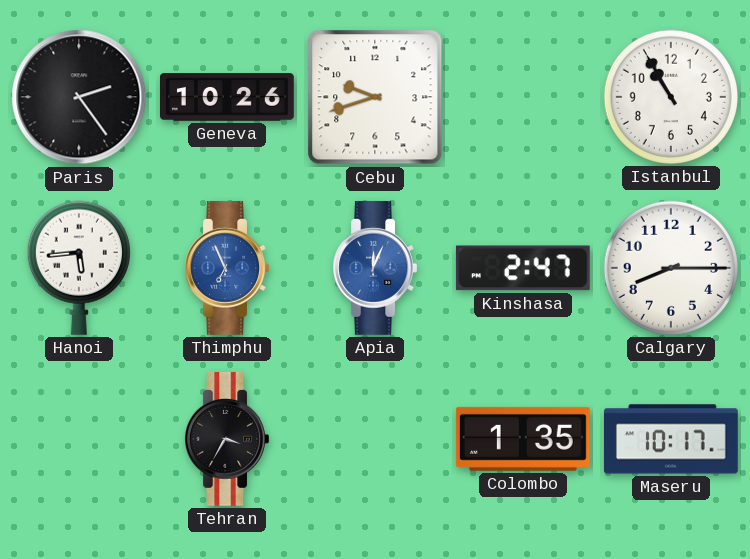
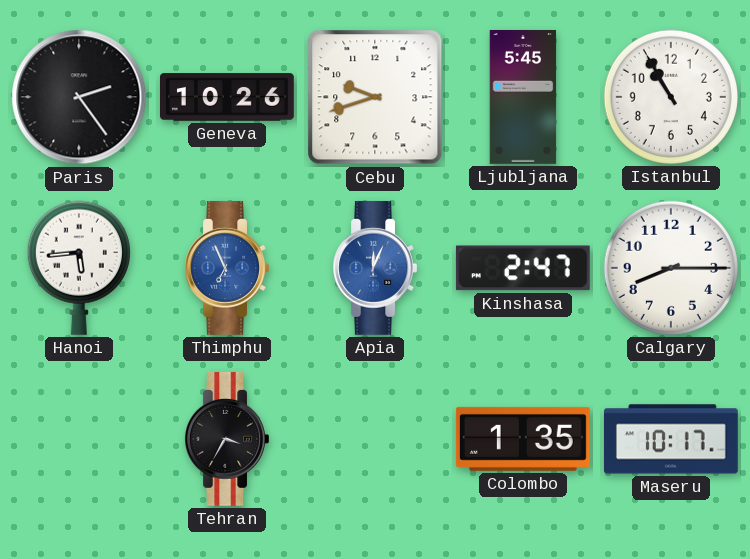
Ljubljana: none -> 5:45 (523, 97)
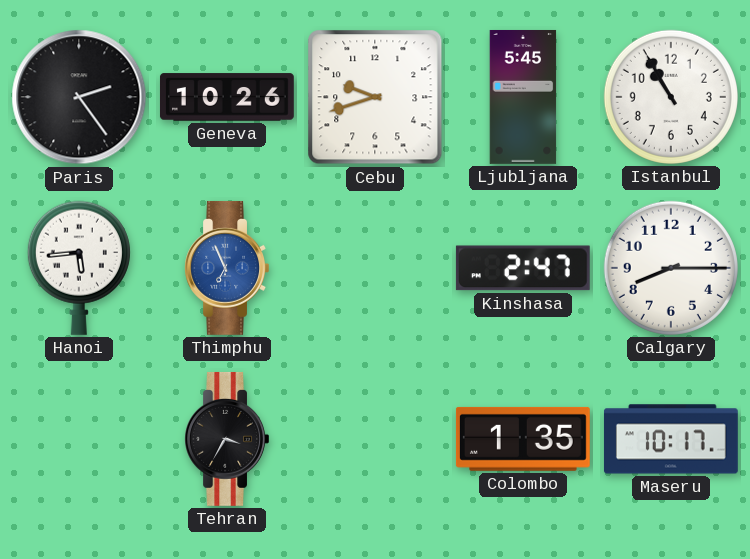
Apia: 12:04 -> none (375, 268)
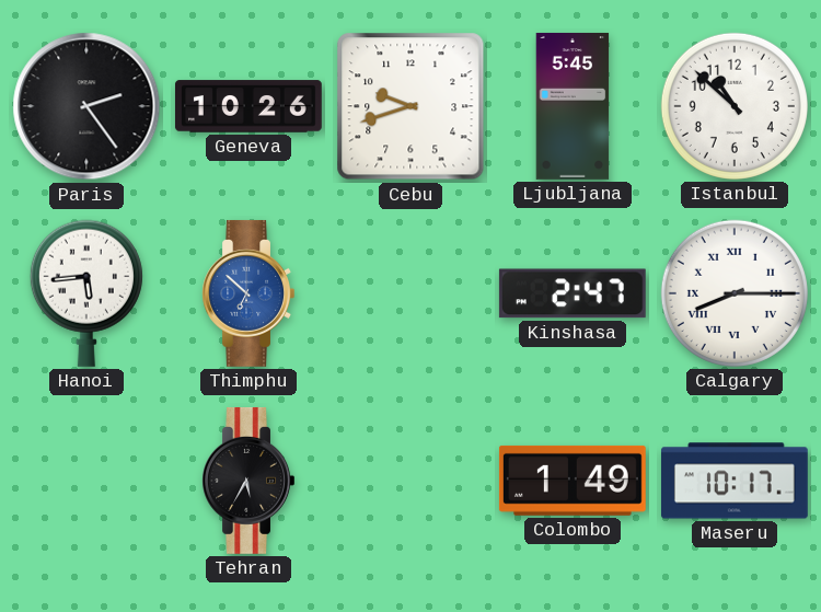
Istanbul: 10:55 -> 10:52 (735, 106)
Thimphu: 6:56 -> 6:52 (248, 293)
Calgary numerals: Arabic -> Roman (735, 293)
Tehran: 3:35 -> 5:35 (248, 481)
Colombo: 1:35 -> 1:49 (573, 481)
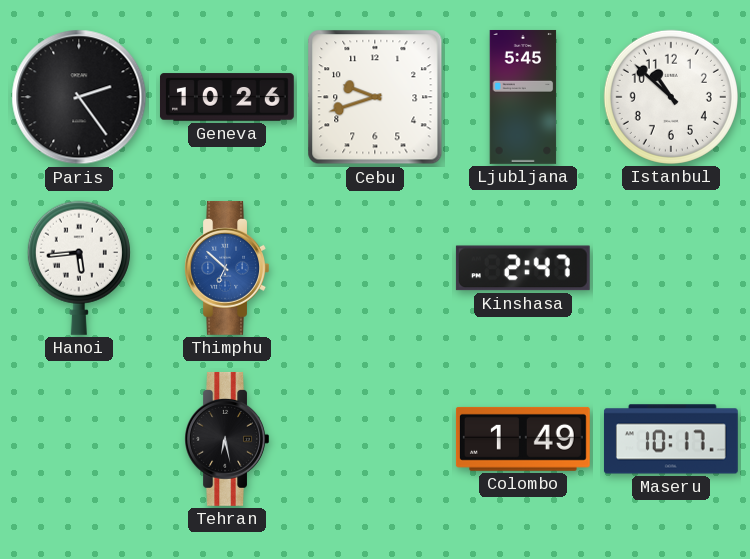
Calgary: 8:15 -> none (735, 293)
Tehran: 5:35 -> 6:28 (227, 439)
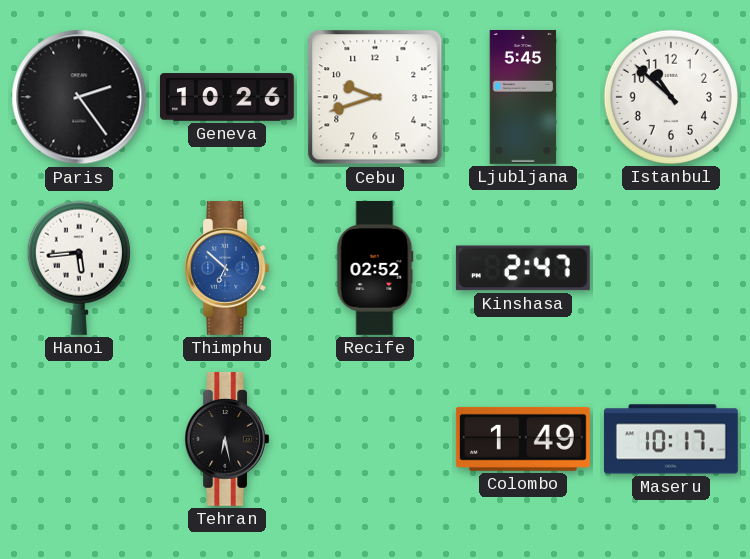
Recife: none -> 02:52 (375, 269)
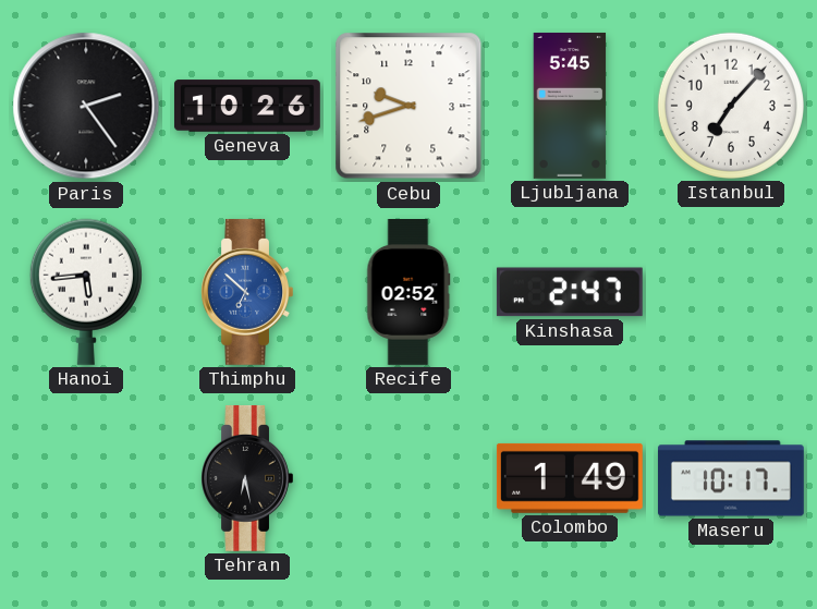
Istanbul: 10:52 -> 7:07 (731, 106)
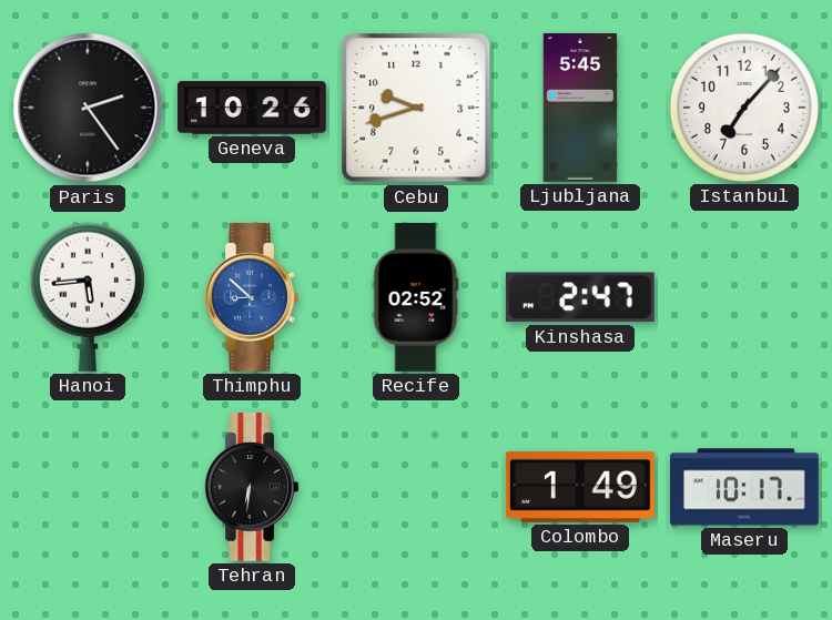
Thimphu: 6:52 -> 8:52 (252, 297)
Tehran: 6:28 -> 6:31 (252, 487)
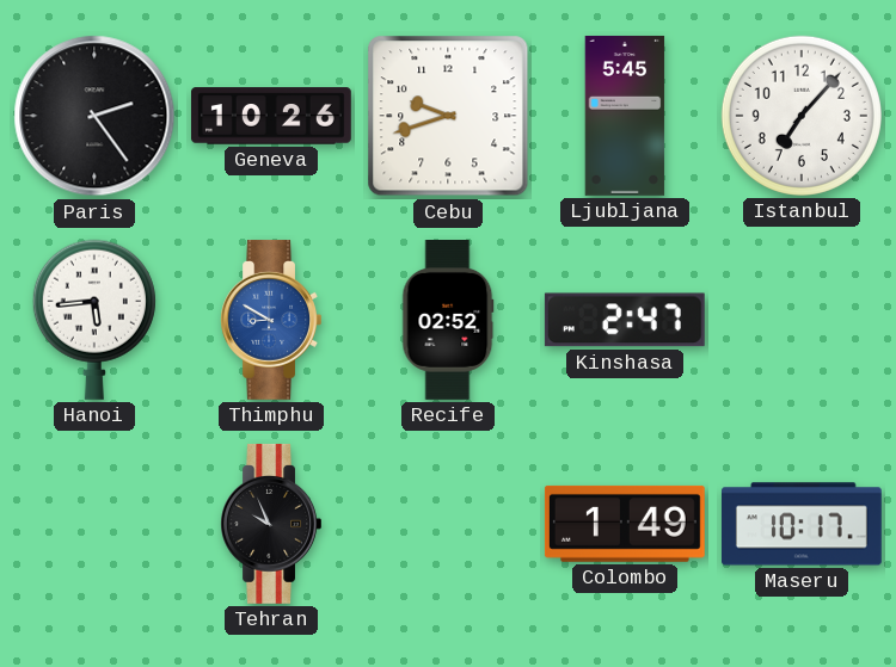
Thimphu: 8:52 -> 8:50 (271, 320)
Tehran: 6:31 -> 9:56 (271, 524)
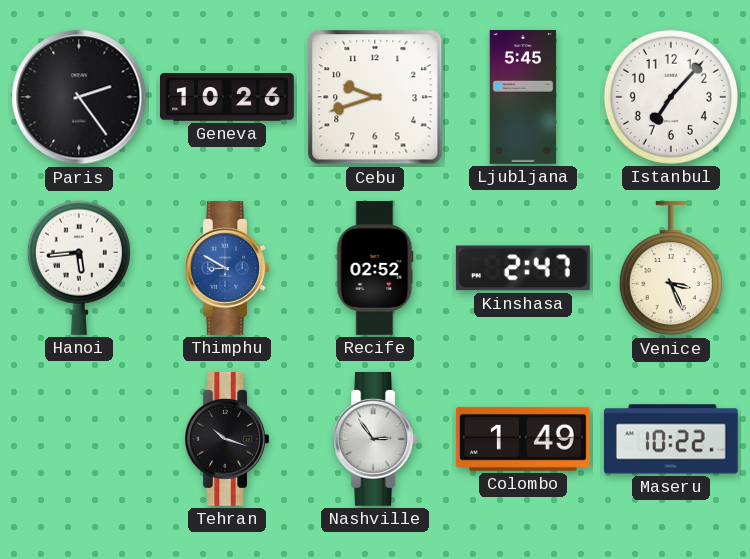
Venice: none -> 3:26 (671, 268)
Tehran: 9:56 -> 10:18 (227, 439)
Nashville: none -> 2:54 (375, 439)
Maseru: 10:17 -> 10:22 (671, 439)
